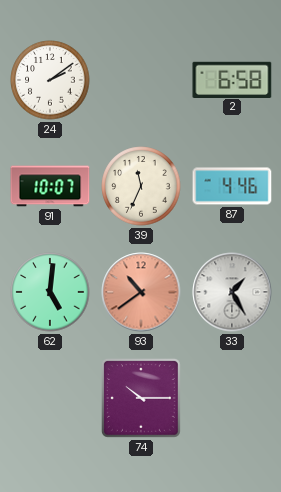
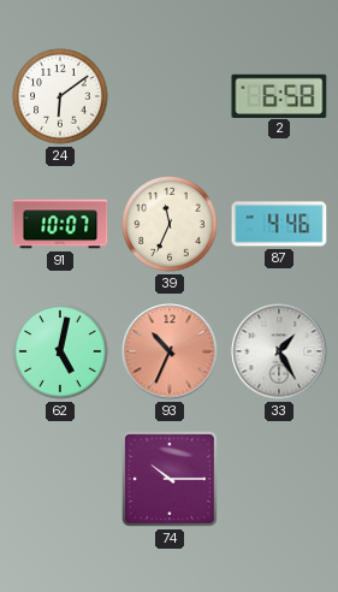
24: 2:09 -> 6:09 (60, 96)
62: 5:01 -> 5:02 (60, 351)
93: 10:39 -> 10:34 (170, 351)
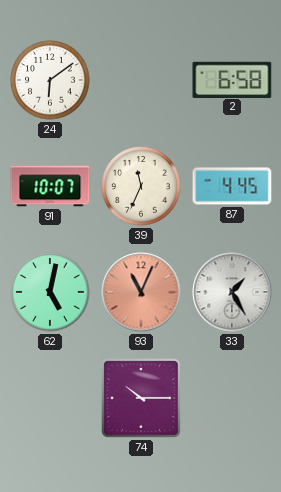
87: 4:46 -> 4:45 (232, 186)
93: 10:34 -> 11:04 (141, 292)
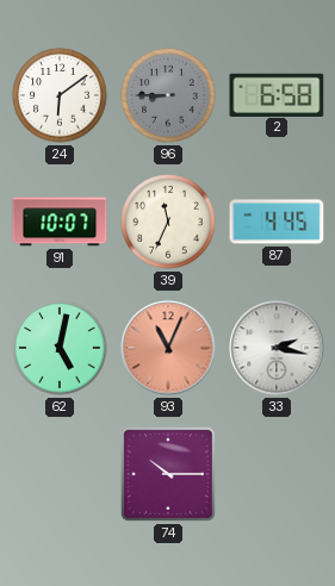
96: none -> 8:45 (168, 95)
33: 1:25 -> 2:17 (277, 348)
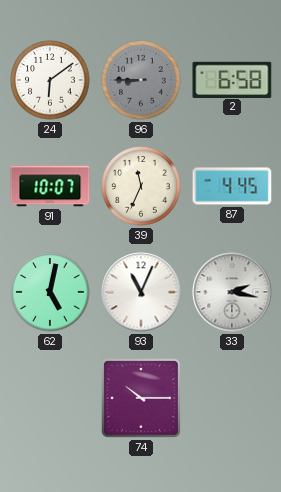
93 dial: salmon -> white (141, 292)
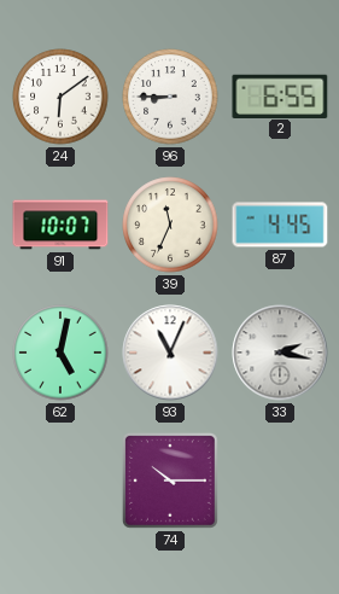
96 dial: grey -> white (170, 97)
2: 6:58 -> 6:55 (280, 95)
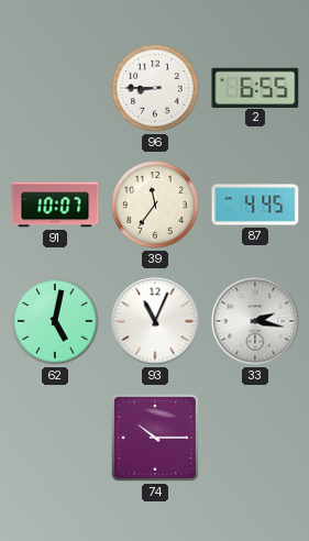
24: 6:09 -> none (60, 97)
39: 11:34 -> 11:36 (155, 205)
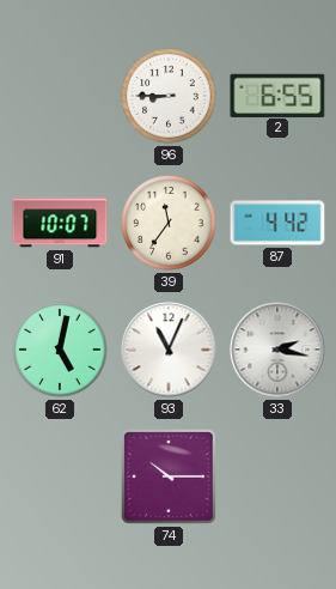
87: 4:45 -> 4:42 (277, 223)
